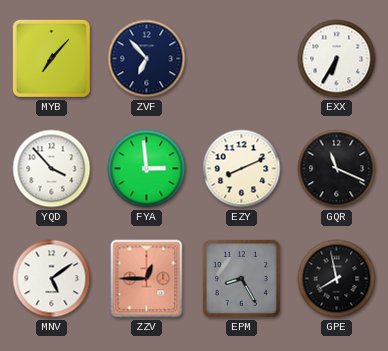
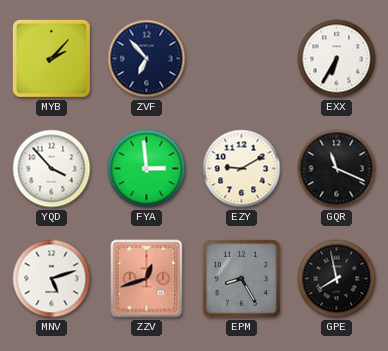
MYB: 7:07 -> 2:07 (51, 58)
EZY: 8:11 -> 9:10 (242, 169)
MNV: 5:09 -> 5:12 (52, 279)
ZZV: 12:45 -> 12:42 (147, 279)
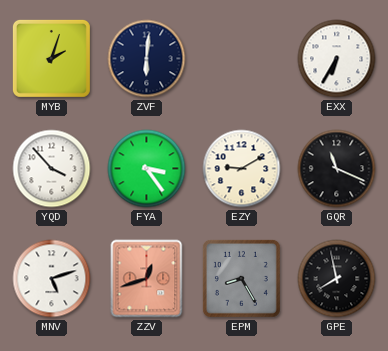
MYB: 2:07 -> 2:03 (51, 58)
ZVF: 6:53 -> 6:01 (147, 59)
FYA: 2:59 -> 3:24 (147, 169)
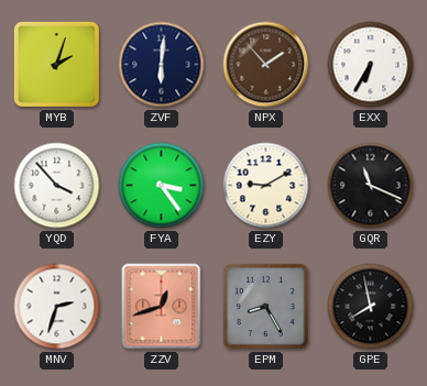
NPX: none -> 1:53 (266, 65)
MNV: 5:12 -> 2:33 (57, 307)
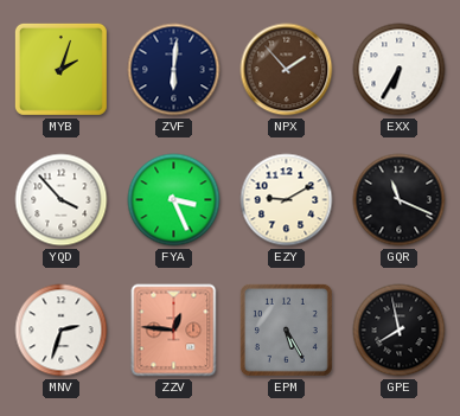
FYA: 3:24 -> 3:26 (174, 200)
ZZV: 12:42 -> 12:46 (174, 331)
EPM: 8:25 -> 5:25 (286, 329)
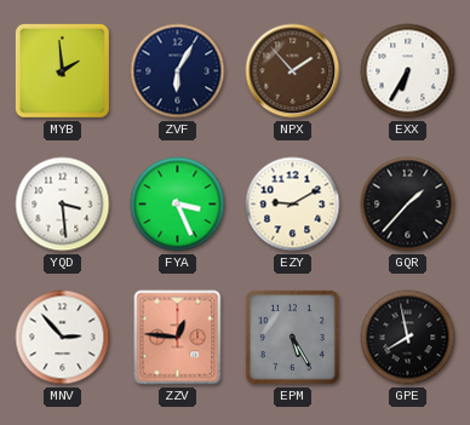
MYB: 2:03 -> 1:59 (62, 70)
ZVF: 6:01 -> 6:05 (178, 71)
YQD: 3:53 -> 3:29 (63, 205)
GQR: 11:19 -> 1:37 (408, 205)
MNV: 2:33 -> 2:53 (63, 338)
